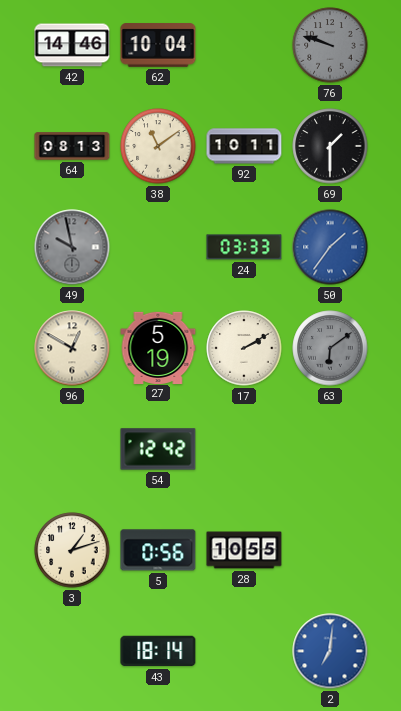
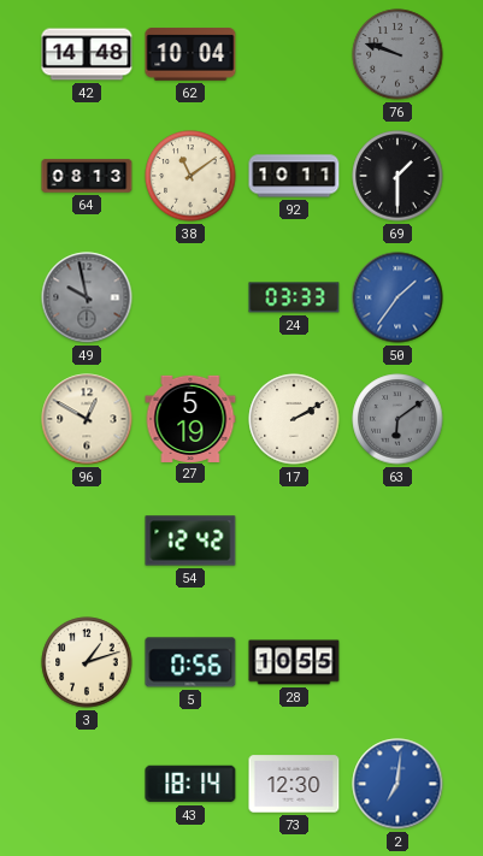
42: 14:46 -> 14:48 (87, 54)
73: none -> 12:30 (294, 784)
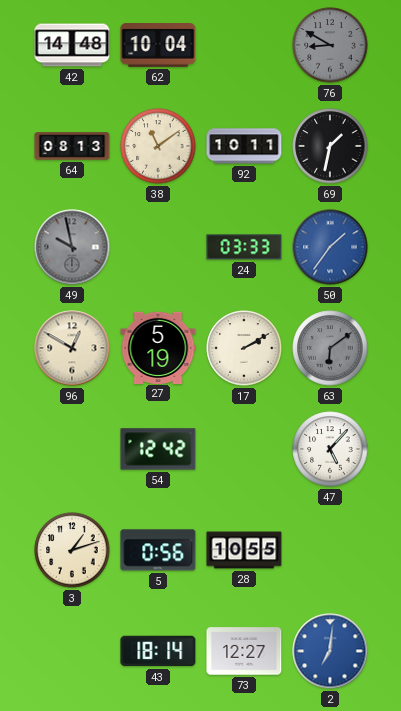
76: 9:48 -> 8:50 (330, 45)
69: 1:30 -> 1:32 (330, 146)
47: none -> 5:07 (330, 449)
73: 12:30 -> 12:27 (244, 651)
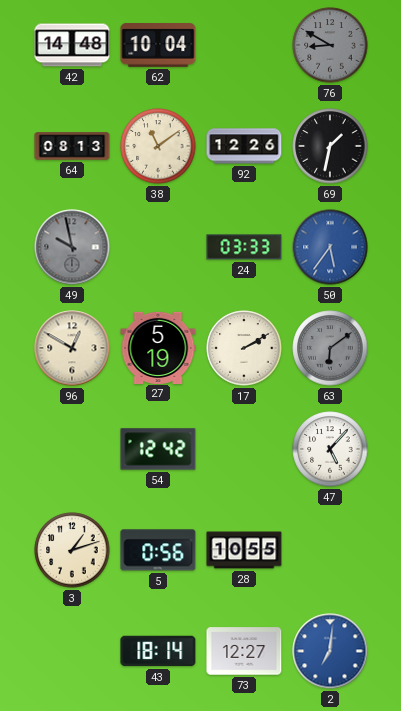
92: 10:11 -> 12:26 (244, 146)
50: 1:36 -> 5:36 (330, 247)
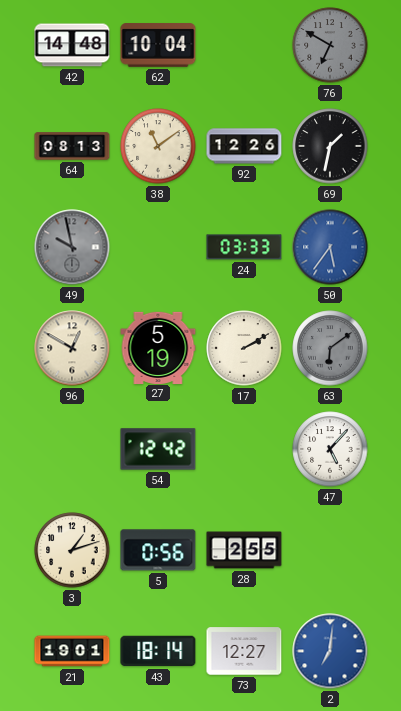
76: 8:50 -> 6:50 (330, 45)
28: 10:55 -> 2:55 (244, 550)
21: none -> 19:01 (72, 651)
